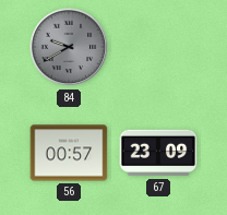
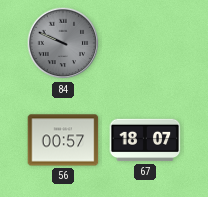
84: 9:40 -> 9:49 (63, 43)
67: 23:09 -> 18:07 (145, 140)
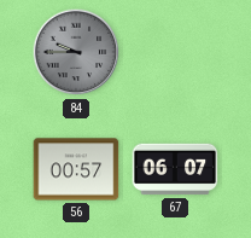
84: 9:49 -> 9:45 (76, 52)
67: 18:07 -> 06:07 (175, 169)
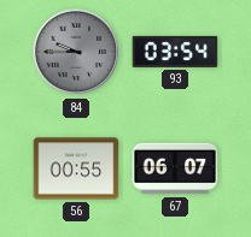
93: none -> 03:54 (175, 52)
56: 00:57 -> 00:55 (76, 168)
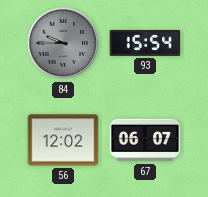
93: 03:54 -> 15:54 (145, 43)
56: 00:55 -> 12:02 (63, 140)
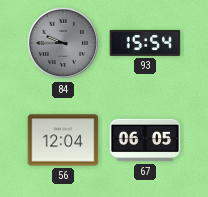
56: 12:02 -> 12:04 (63, 140)
67: 06:07 -> 06:05 (145, 140)
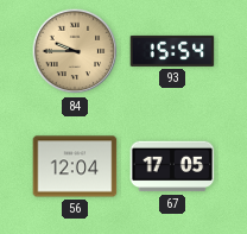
84 dial: grey -> champagne (75, 51)
67: 06:05 -> 17:05 (172, 166)
